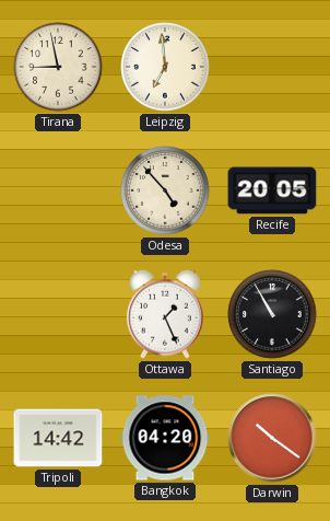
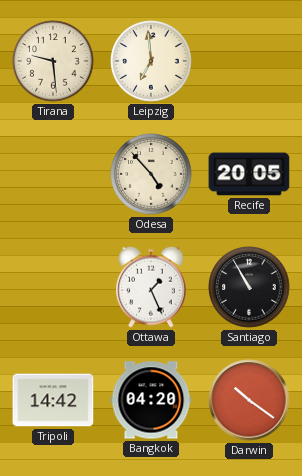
Tirana: 8:58 -> 9:29 (53, 61)
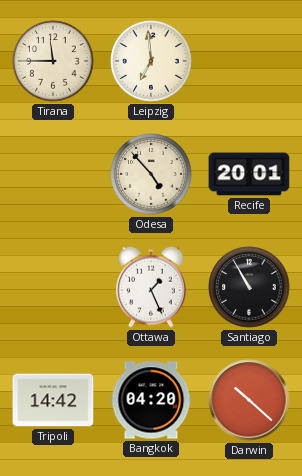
Tirana: 9:29 -> 11:45 (53, 61)
Recife: 20:05 -> 20:01 (249, 174)
Darwin: 10:21 -> 10:22 (249, 400)
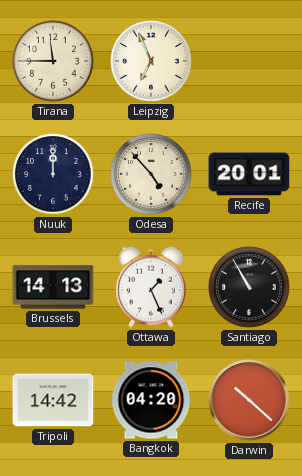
Leipzig: 6:59 -> 6:56 (151, 61)
Nuuk: none -> 12:00 (53, 174)
Brussels: none -> 14:13 (53, 287)
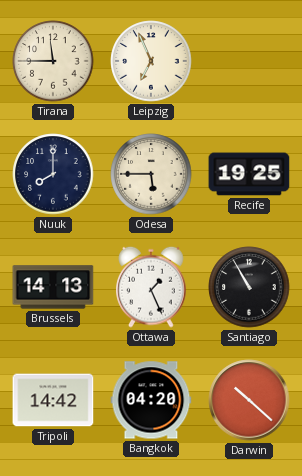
Nuuk: 12:00 -> 8:00 (53, 174)
Odesa: 4:53 -> 5:45 (151, 174)
Recife: 20:01 -> 19:25 (249, 174)
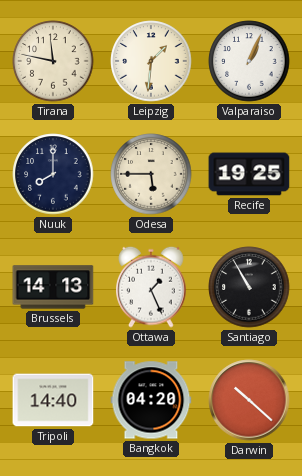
Tirana: 11:45 -> 11:47 (53, 61)
Leipzig: 6:56 -> 1:31 (151, 61)
Valparaiso: none -> 1:04 (249, 61)
Tripoli: 14:42 -> 14:40 (53, 400)
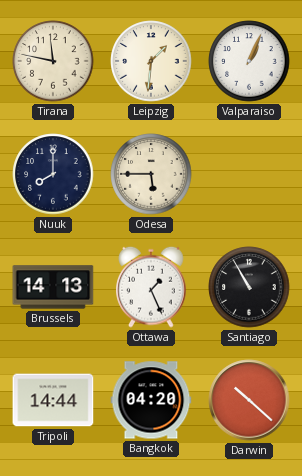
Recife: 19:25 -> none (249, 174)
Tripoli: 14:40 -> 14:44 (53, 400)
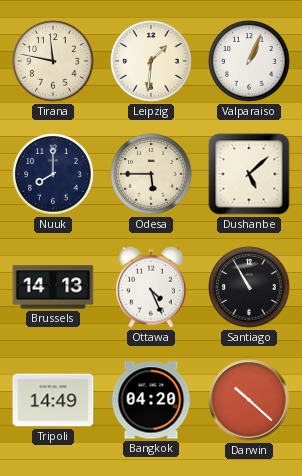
Dushanbe: none -> 5:08 (249, 174)
Ottawa: 1:26 -> 4:26 (151, 287)
Tripoli: 14:44 -> 14:49 (53, 400)
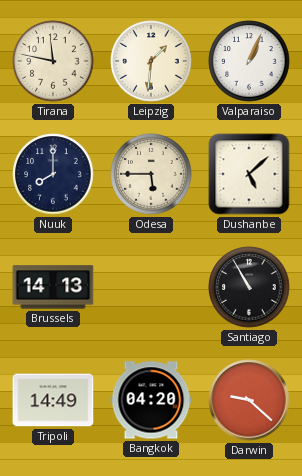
Ottawa: 4:26 -> none (151, 287)
Darwin: 10:22 -> 9:22 (249, 400)
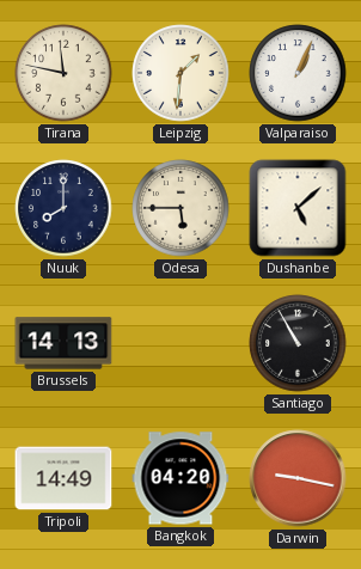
Darwin: 9:22 -> 9:17 (298, 478)
